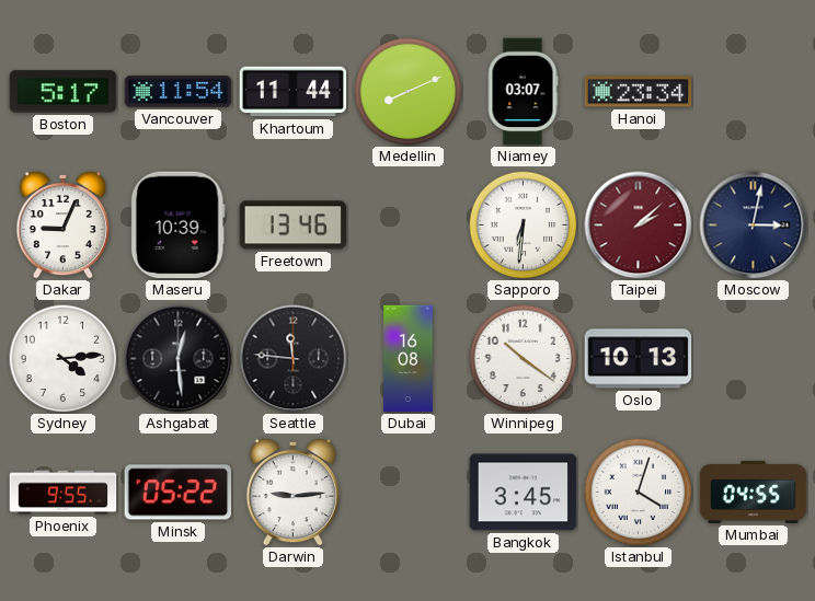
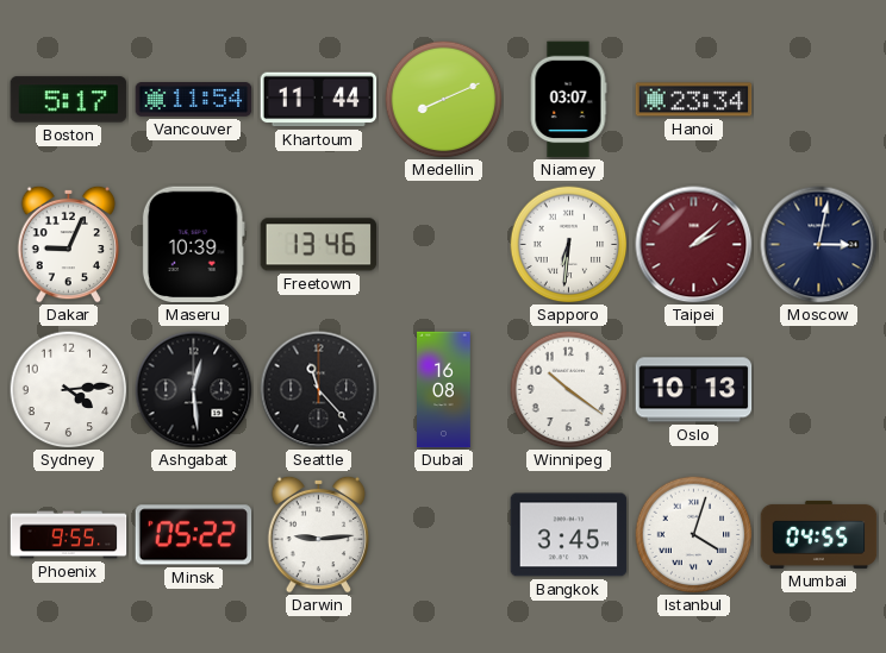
Seattle: 11:46 -> 11:23 (319, 390)
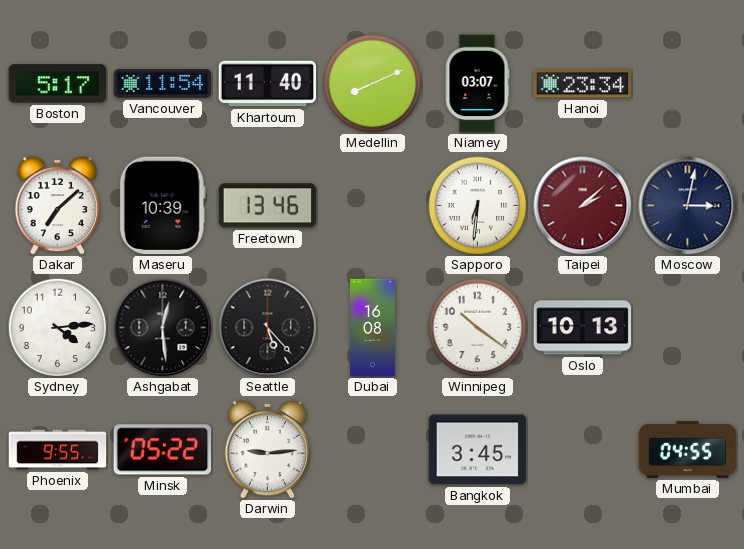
Khartoum: 11:44 -> 11:40 (268, 84)
Dakar: 9:04 -> 7:08 (58, 205)
Seattle: 11:23 -> 5:23 (268, 328)
Istanbul: 4:03 -> none (694, 535)
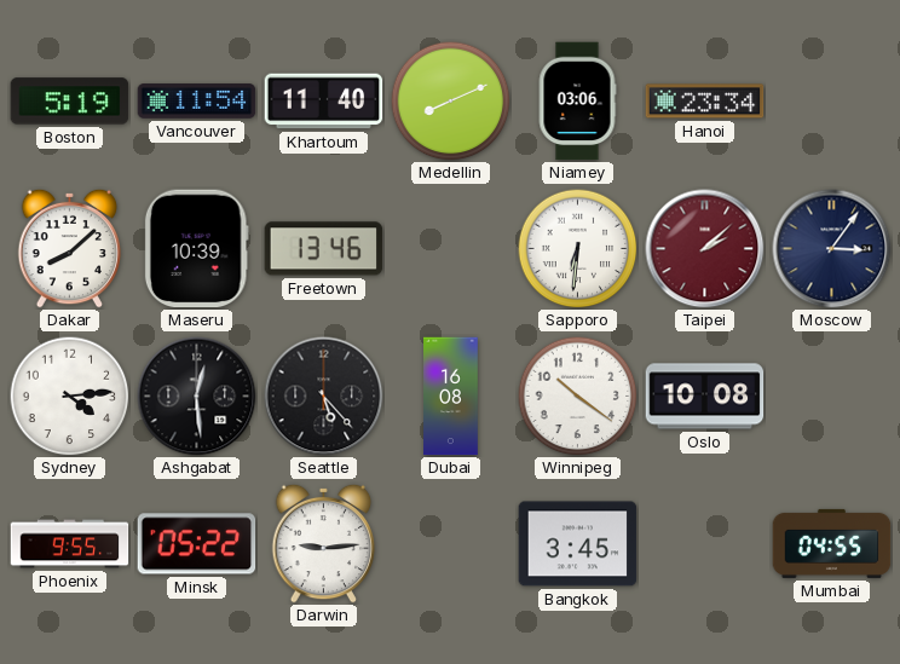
Boston: 5:17 -> 5:19 (70, 102)
Niamey: 03:07 -> 03:06 (577, 102)
Dakar: 7:08 -> 8:08 (70, 248)
Moscow: 3:02 -> 3:06 (832, 249)
Oslo: 10:13 -> 10:08 (705, 397)
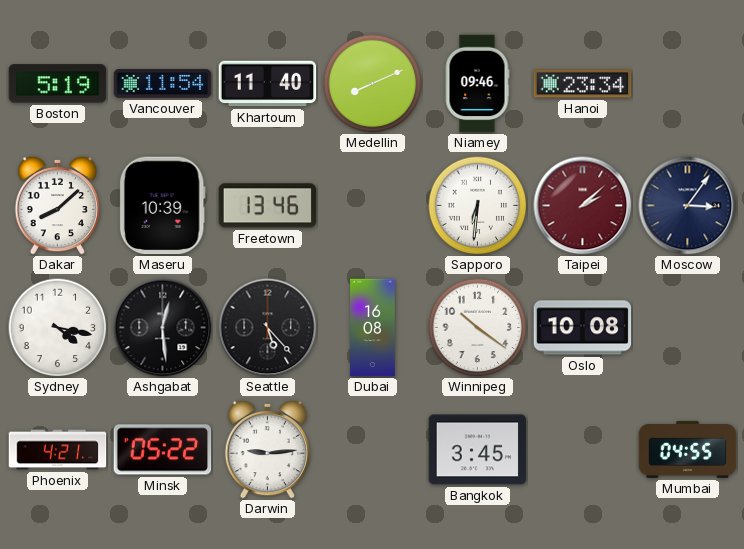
Niamey: 03:06 -> 09:46 (477, 84)
Sydney: 4:14 -> 4:17 (58, 328)
Phoenix: 9:55 -> 4:21 (58, 450)
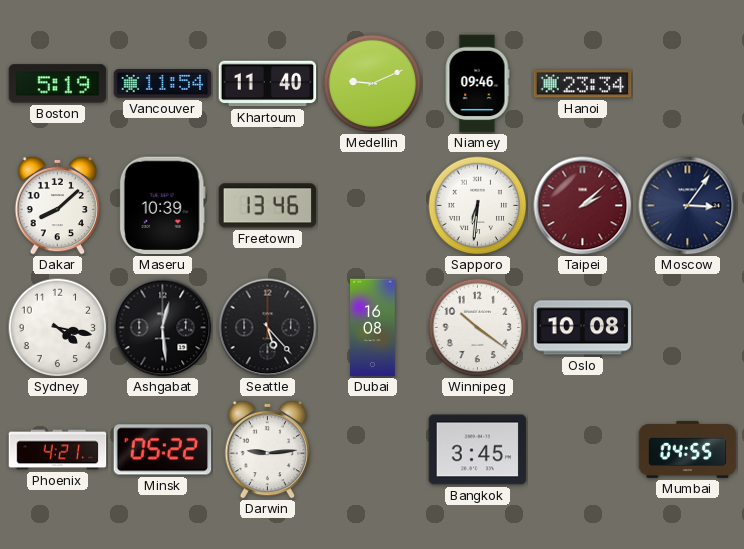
Medellin: 8:11 -> 9:11 (373, 84)
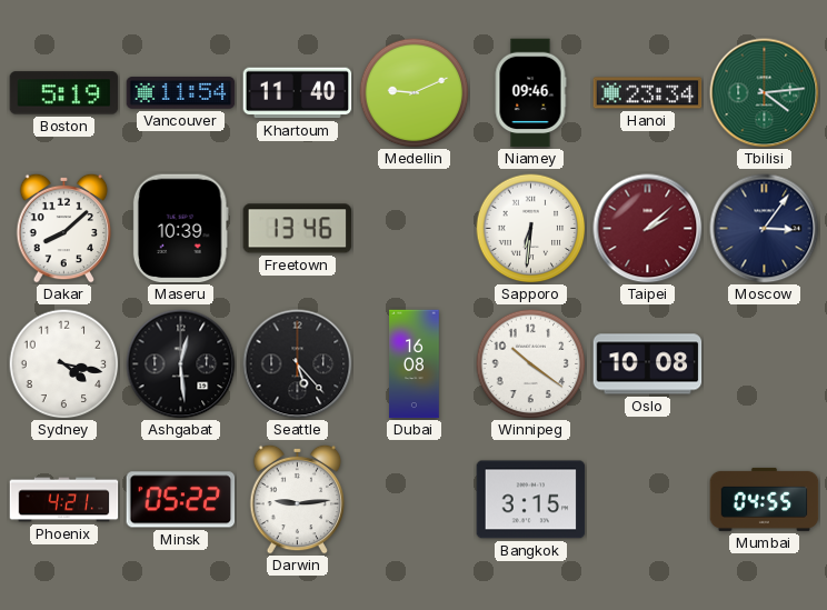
Tbilisi: none -> 4:14 (765, 93)
Bangkok: 3:45 -> 3:15 (531, 500)
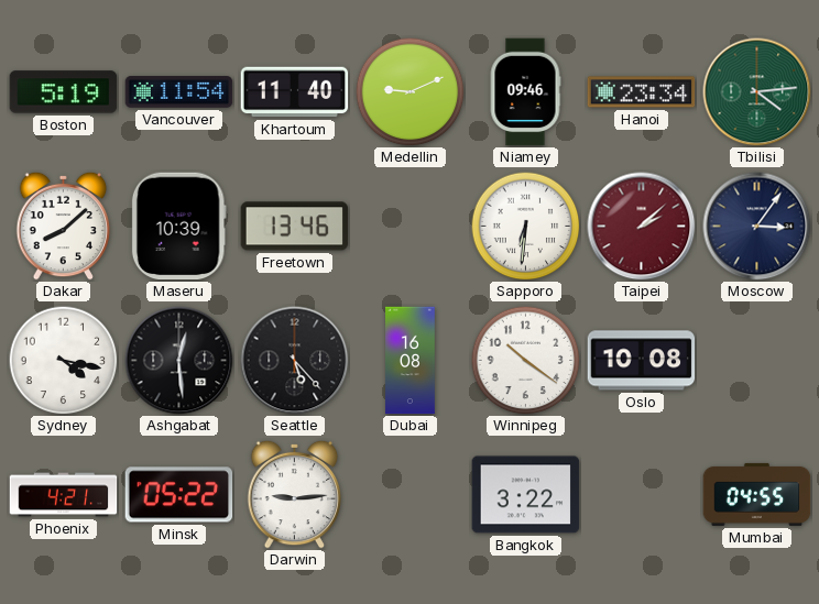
Bangkok: 3:15 -> 3:22 (526, 495)
